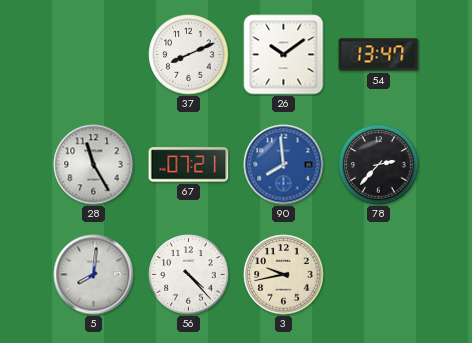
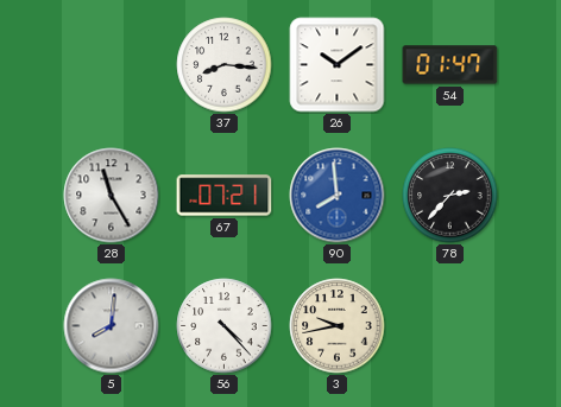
37: 8:11 -> 8:16 (225, 65)
54: 13:47 -> 01:47 (450, 65)
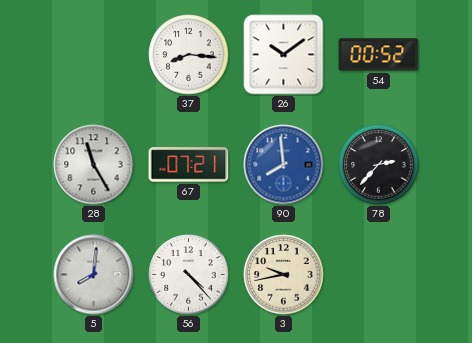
54: 01:47 -> 00:52 (379, 55)
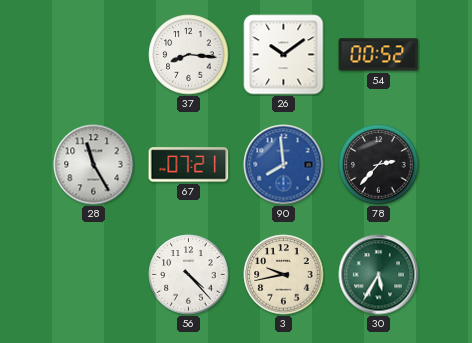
5: 8:01 -> none (94, 275)
30: none -> 5:35 (379, 275)
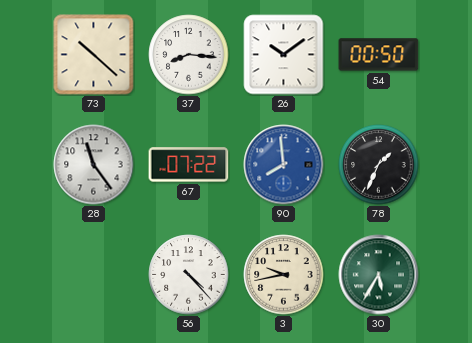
73: none -> 10:22 (94, 55)
54: 00:52 -> 00:50 (379, 55)
28: 11:25 -> 11:24 (94, 165)
67: 07:21 -> 07:22 (189, 165)
78: 2:37 -> 1:34 (379, 165)
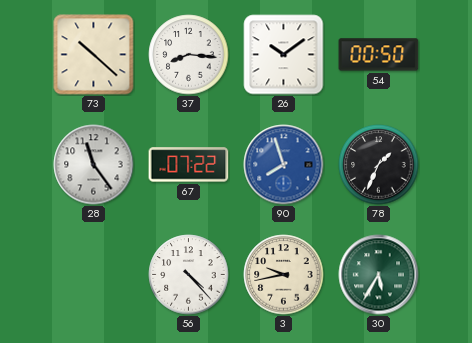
90: 7:59 -> 7:57 (284, 165)
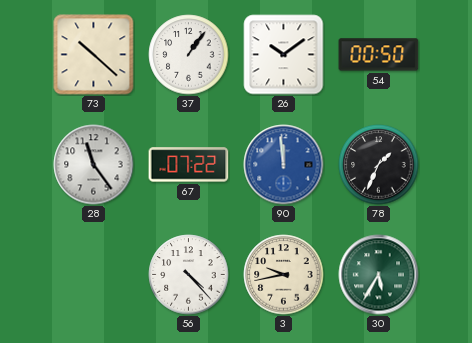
37: 8:16 -> 1:06 (189, 55)
90: 7:57 -> 11:59 (284, 165)
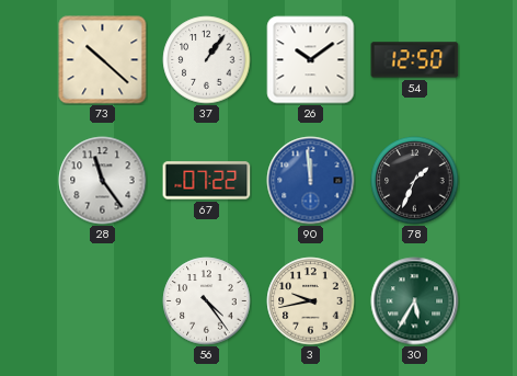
54: 00:50 -> 12:50 (415, 60)
56: 4:23 -> 4:24 (207, 301)
